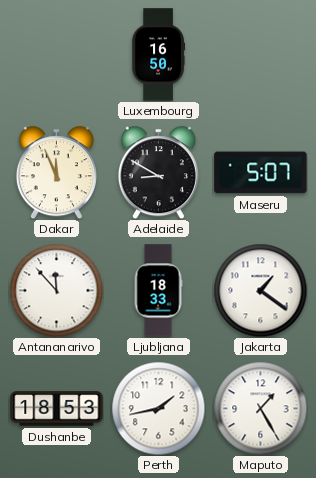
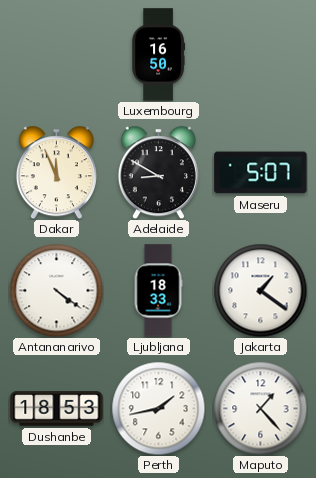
Antananarivo: 11:53 -> 4:21 (56, 290)
Maputo: 1:25 -> 1:23 (260, 408)
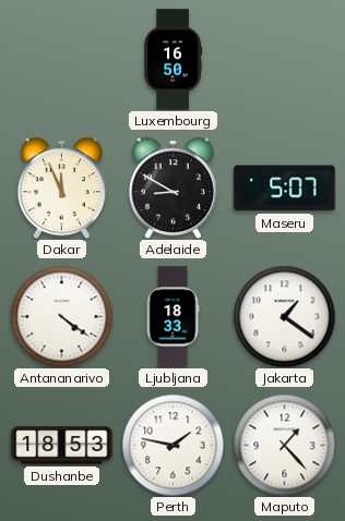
Perth: 1:43 -> 1:47 (172, 445)
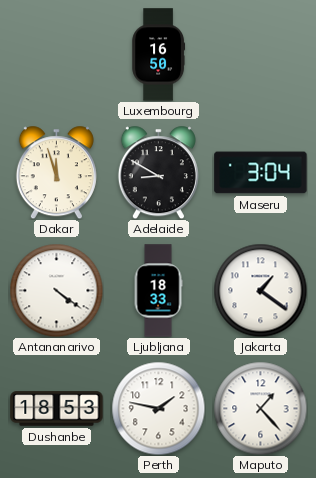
Dakar: 11:56 -> 11:57 (56, 172)
Maseru: 5:07 -> 3:04 (261, 173)
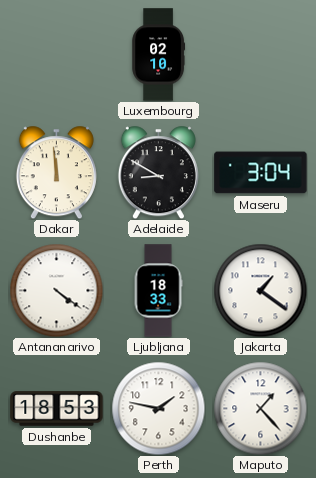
Luxembourg: 16:50 -> 02:10 (159, 55)
Dakar: 11:57 -> 11:59 (56, 172)
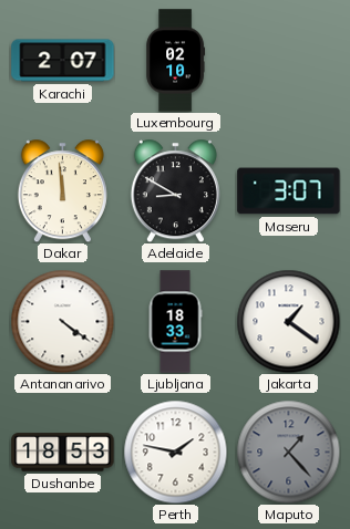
Karachi: none -> 2:07 (63, 61)
Maseru: 3:04 -> 3:07 (289, 191)
Maputo dial: white -> grey (288, 452)
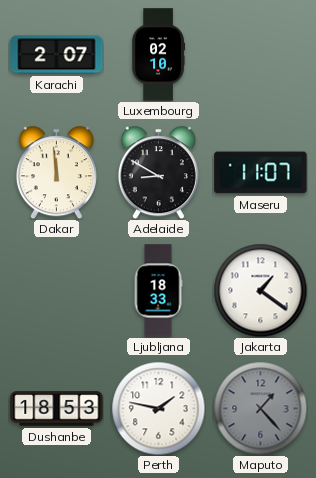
Maseru: 3:07 -> 11:07 (261, 173)
Antananarivo: 4:21 -> none (62, 321)
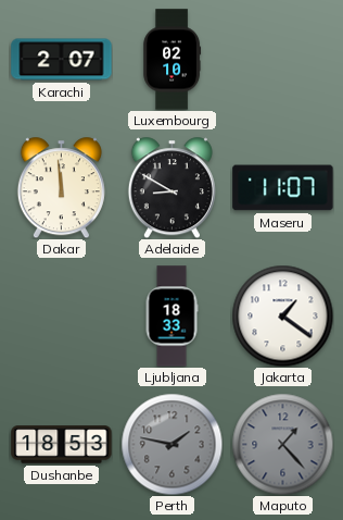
Perth dial: white -> grey (171, 444)
